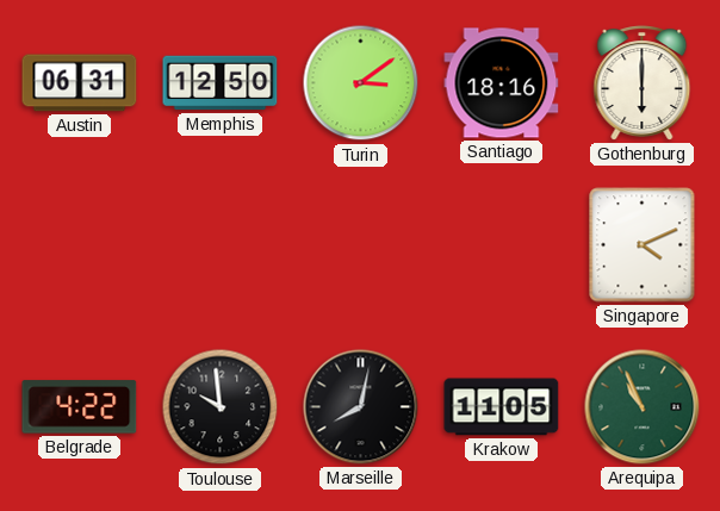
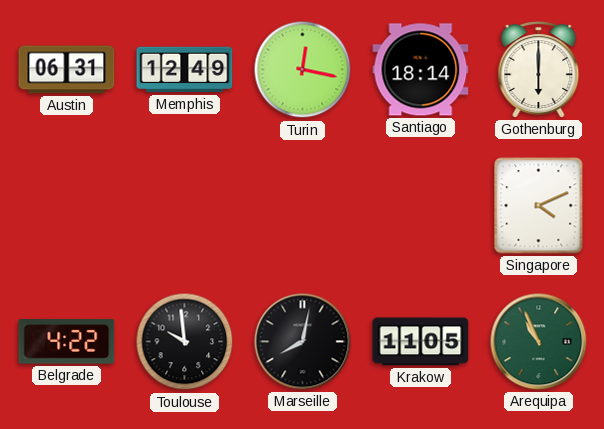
Memphis: 12:50 -> 12:49 (185, 70)
Turin: 3:09 -> 12:17 (303, 70)
Santiago: 18:16 -> 18:14 (421, 70)
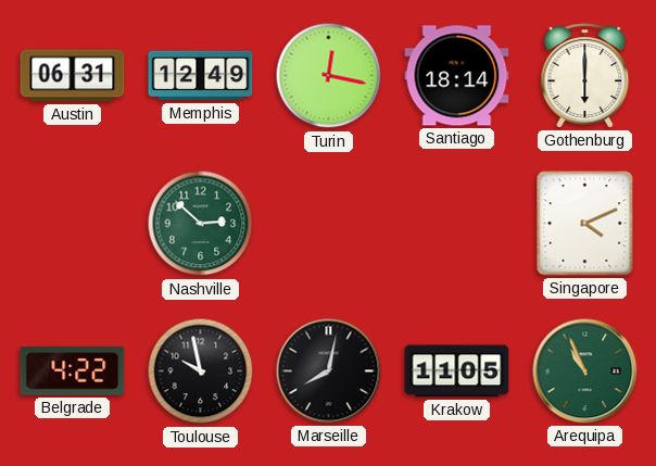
Nashville: none -> 2:52 (201, 224)
Toulouse: 9:59 -> 9:58 (201, 371)
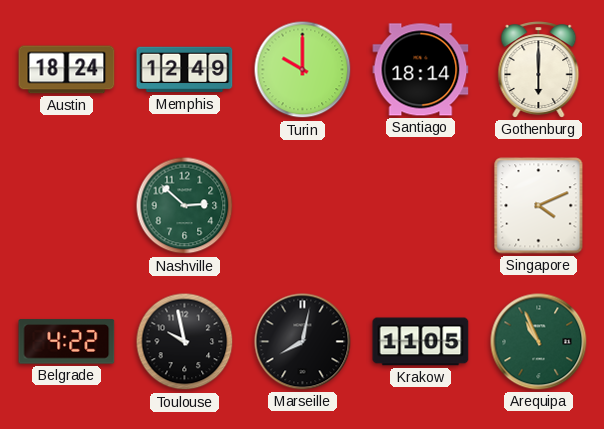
Austin: 06:31 -> 18:24 (67, 70)
Turin: 12:17 -> 10:00 (303, 70)
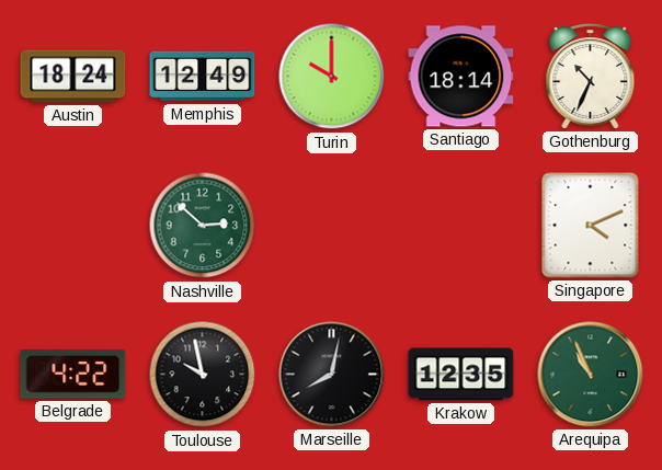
Gothenburg: 6:00 -> 10:34 (591, 77)
Krakow: 11:05 -> 12:35 (461, 375)
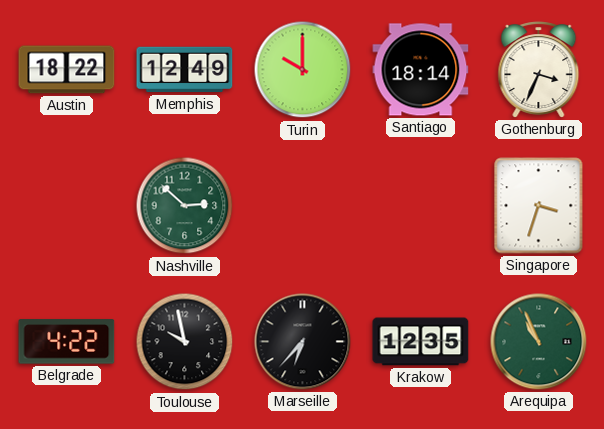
Austin: 18:24 -> 18:22 (67, 70)
Gothenburg: 10:34 -> 3:34 (539, 70)
Singapore: 4:11 -> 3:33 (539, 206)
Marseille: 8:02 -> 6:37 (303, 342)
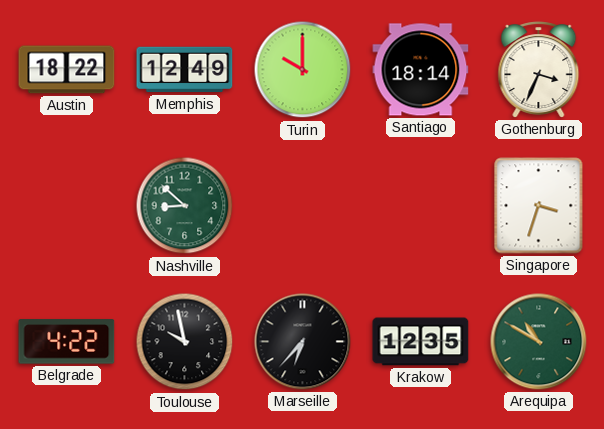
Nashville: 2:52 -> 8:52 (185, 206)
Arequipa: 10:56 -> 10:50 (539, 342)
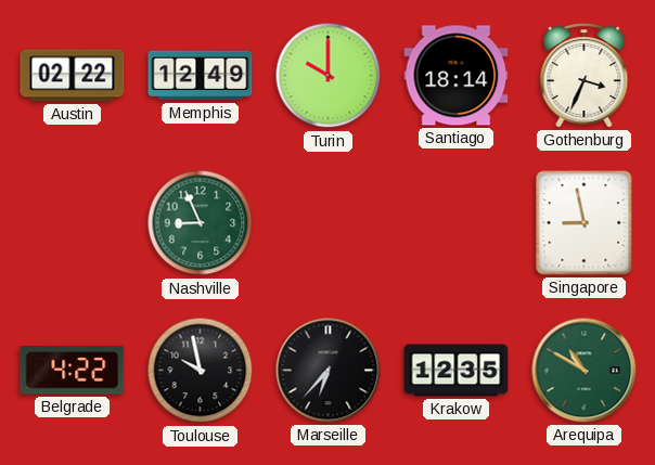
Austin: 18:22 -> 02:22 (73, 76)
Nashville: 8:52 -> 8:56 (201, 223)
Singapore: 3:33 -> 8:58 (585, 223)
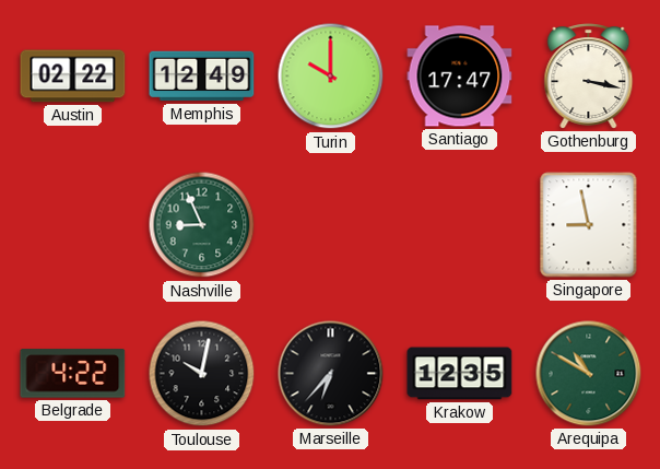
Santiago: 18:14 -> 17:47 (460, 77)
Gothenburg: 3:34 -> 3:17 (589, 77)
Toulouse: 9:58 -> 10:02 (202, 374)
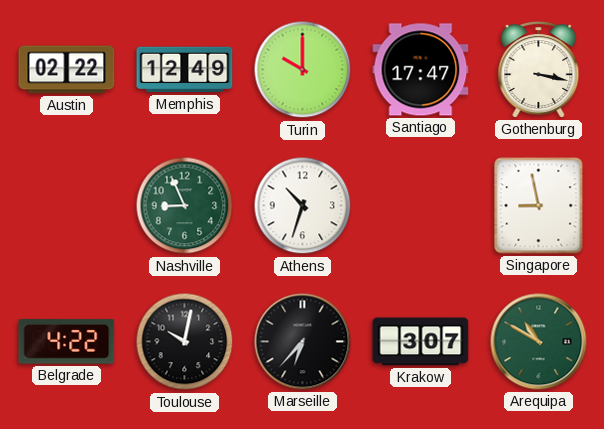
Athens: none -> 10:33 (303, 206)
Krakow: 12:35 -> 3:07 (421, 342)
